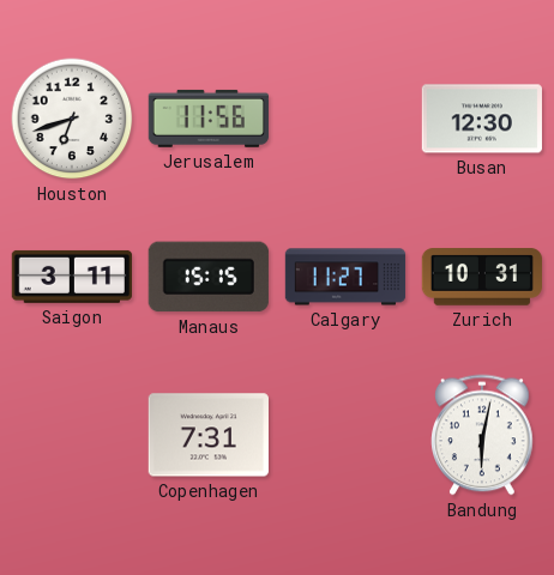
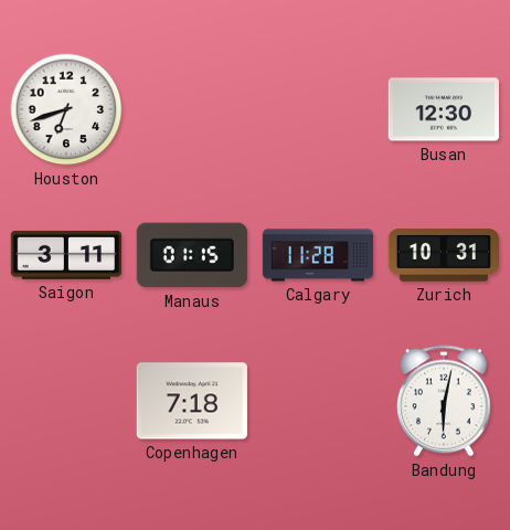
Jerusalem: 11:56 -> none (209, 119)
Manaus: 15:15 -> 01:15 (192, 255)
Calgary: 11:27 -> 11:28 (318, 255)
Copenhagen: 7:31 -> 7:18 (192, 401)
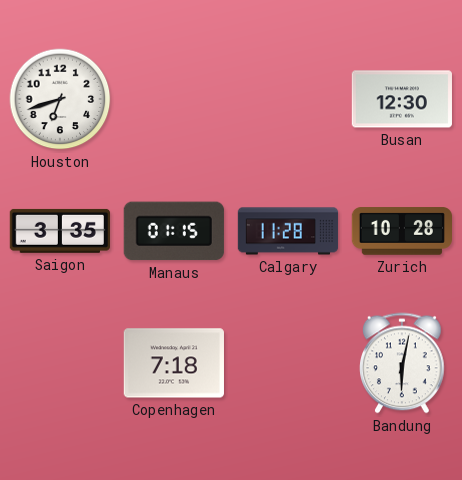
Saigon: 3:11 -> 3:35 (60, 231)
Zurich: 10:31 -> 10:28 (401, 231)
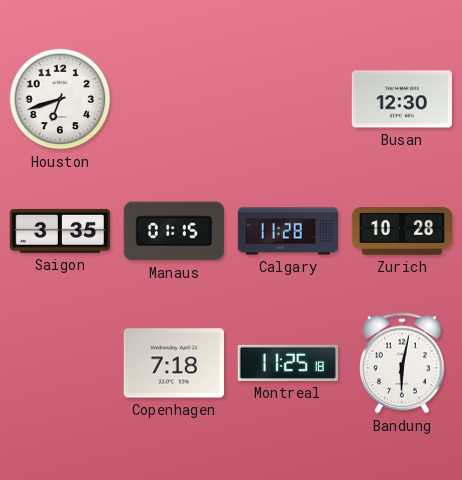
Montreal: none -> 11:25 (288, 363)
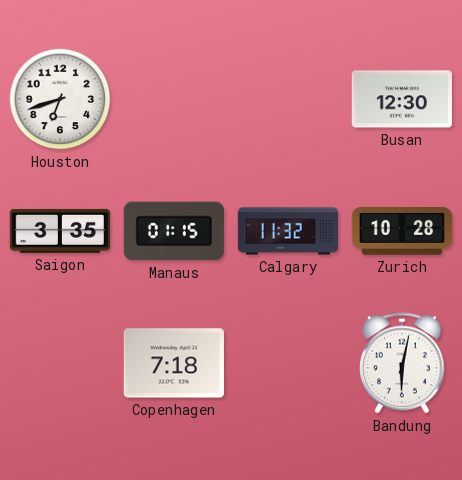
Calgary: 11:28 -> 11:32 (288, 231)
Montreal: 11:25 -> none (288, 363)
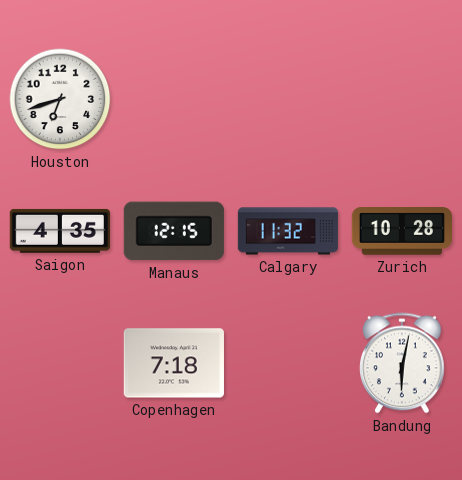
Busan: 12:30 -> none (402, 99)
Saigon: 3:35 -> 4:35 (60, 231)
Manaus: 01:15 -> 12:15 (174, 231)
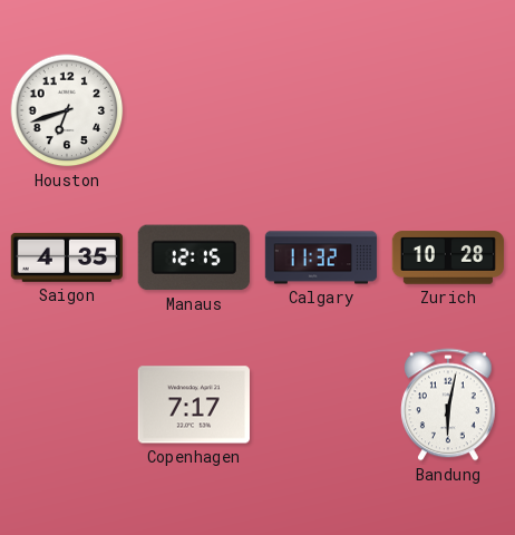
Copenhagen: 7:18 -> 7:17 (194, 405)
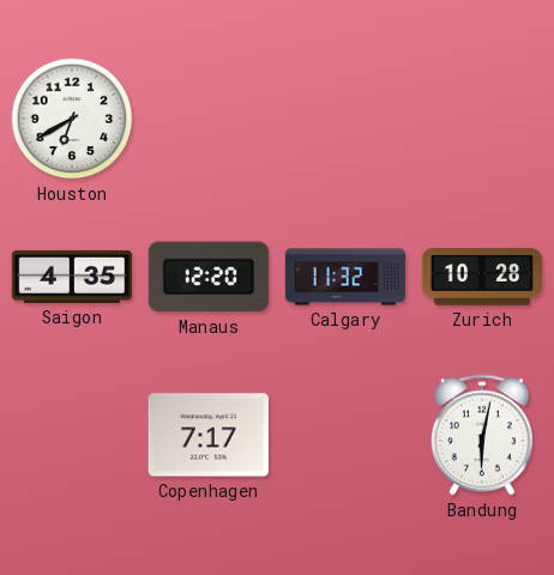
Houston: 6:42 -> 6:40 (72, 119)
Manaus: 12:15 -> 12:20 (209, 277)
